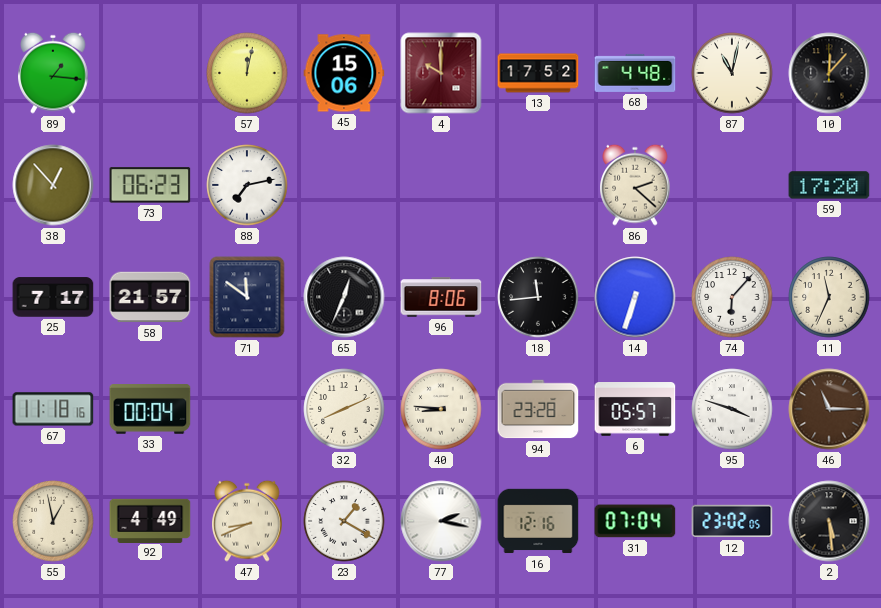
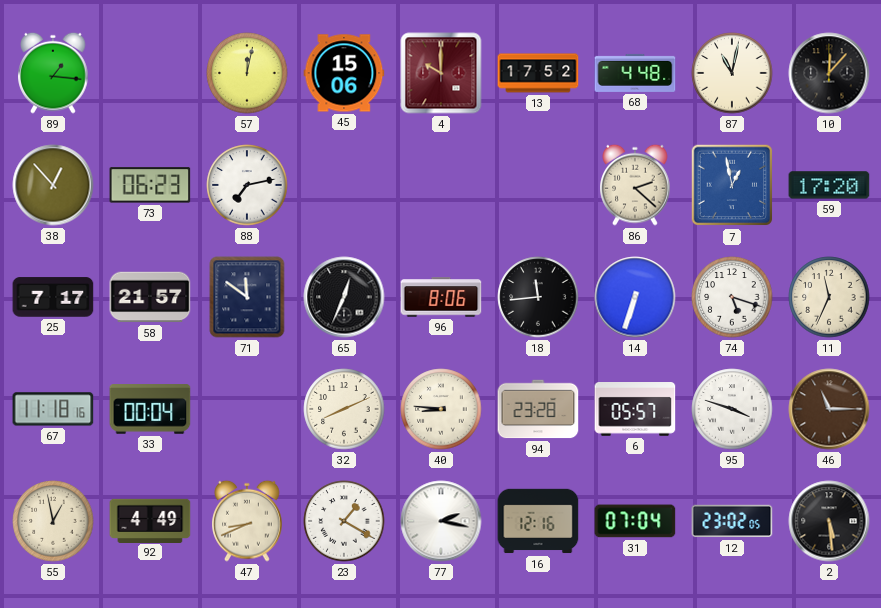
7: none -> 12:58 (732, 185)
74: 6:07 -> 5:18 (732, 297)
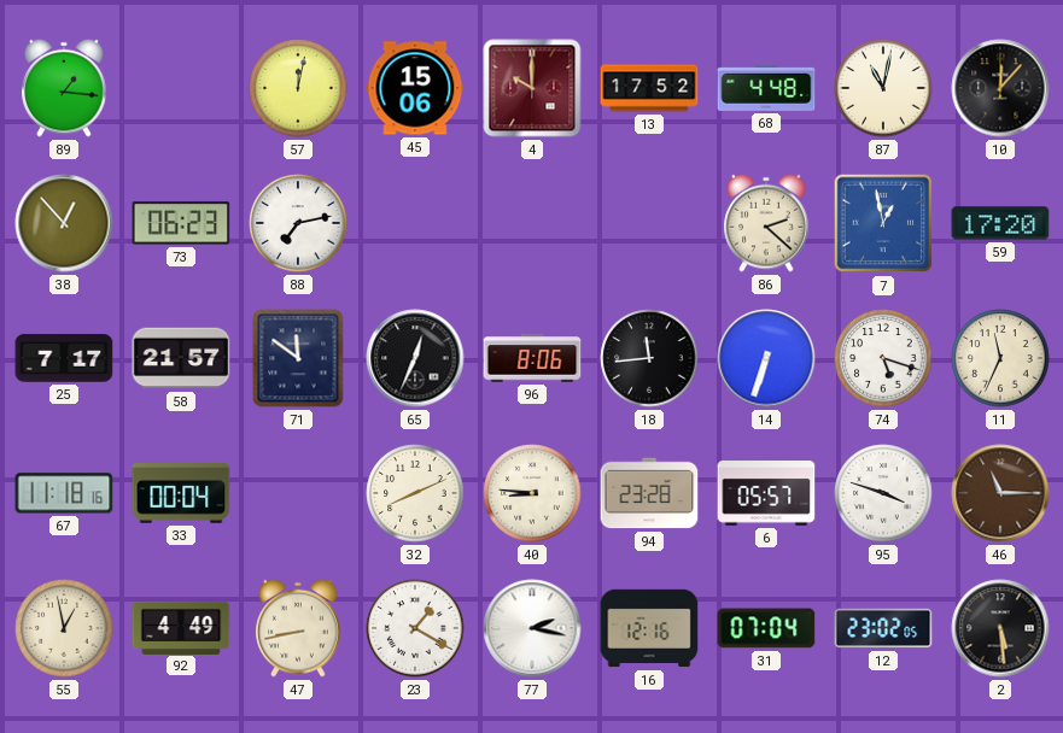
47: 8:41 -> 8:43 (298, 628)
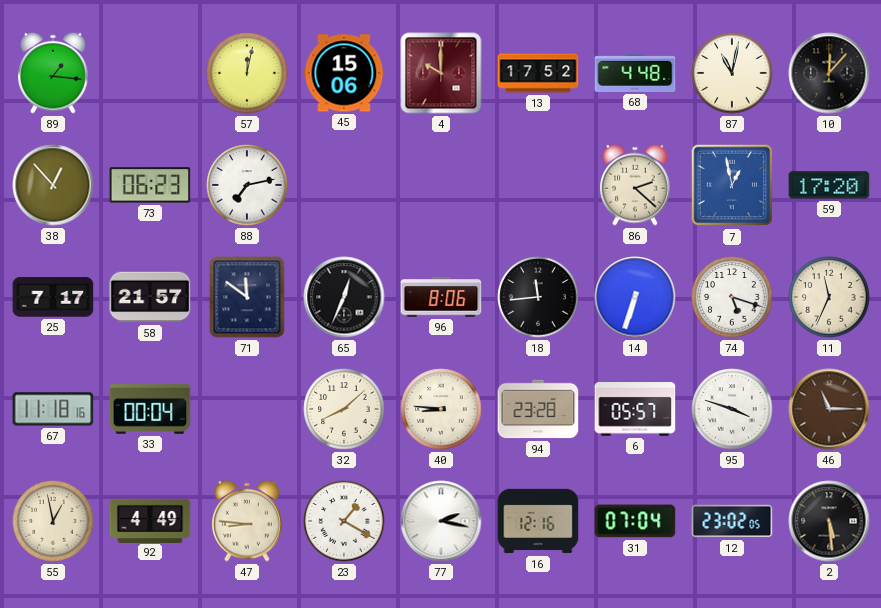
32: 8:11 -> 8:08 (344, 409)
47: 8:43 -> 8:46 (247, 521)
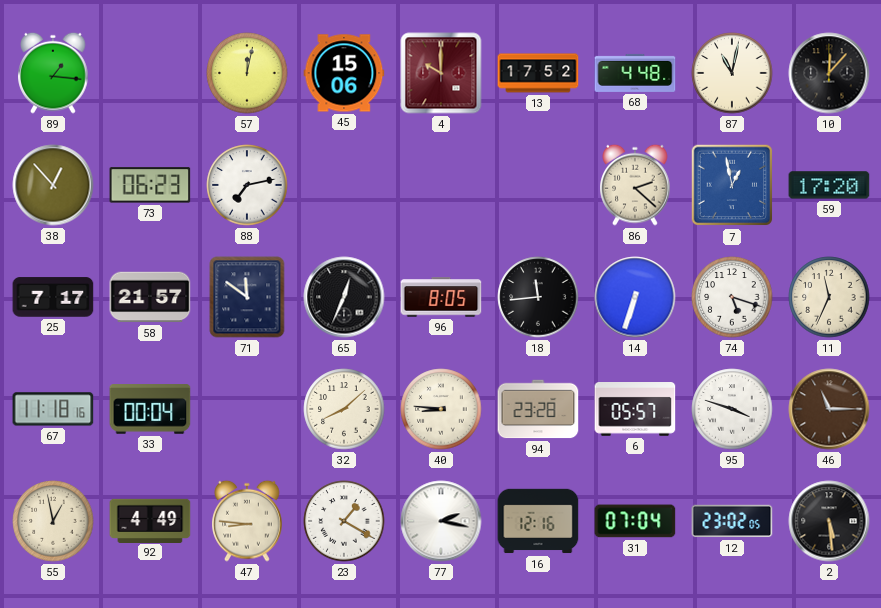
96: 8:06 -> 8:05 (441, 297)
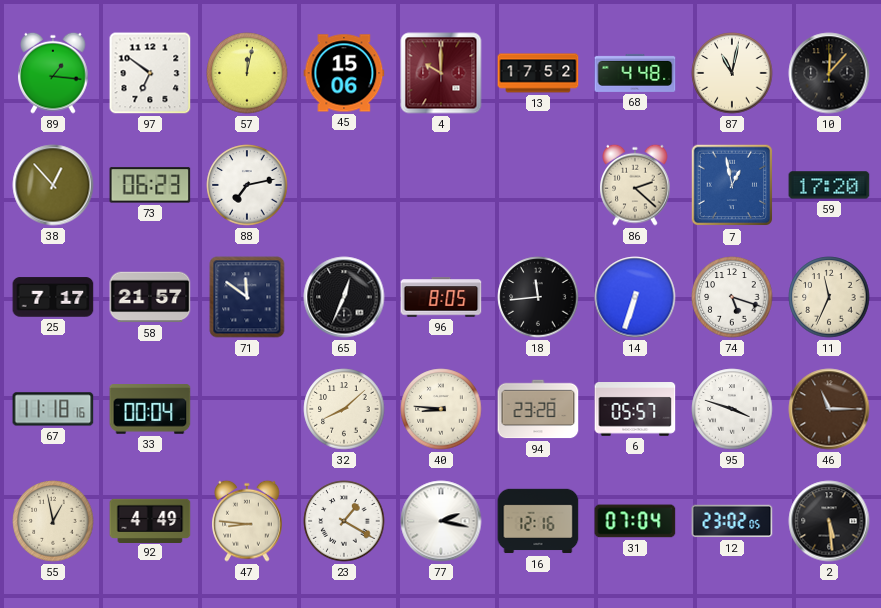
97: none -> 6:51 (150, 73)
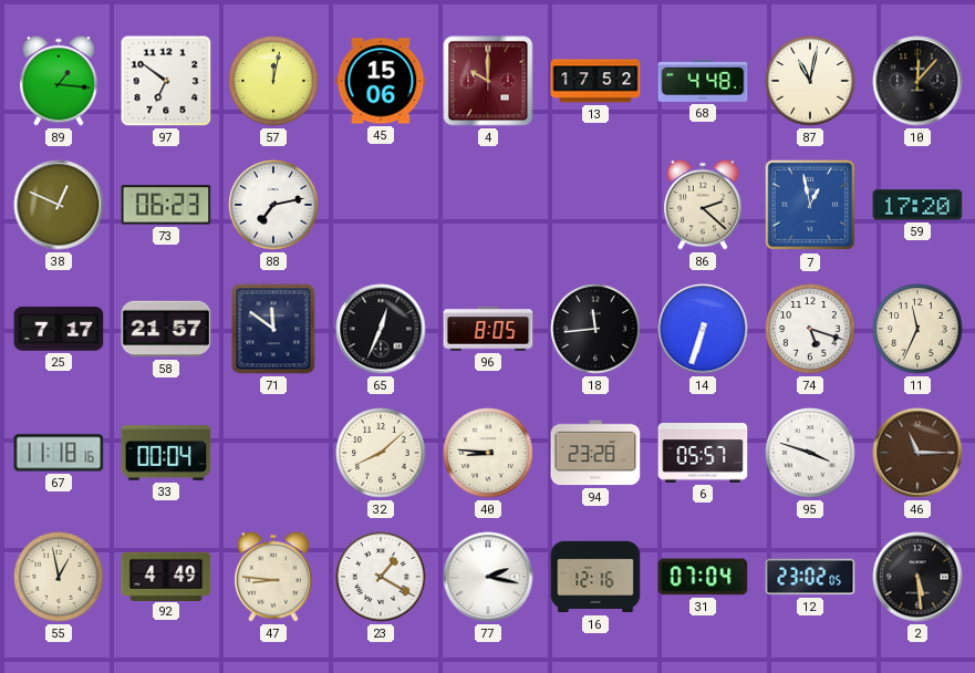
38: 12:53 -> 12:49 (59, 205)
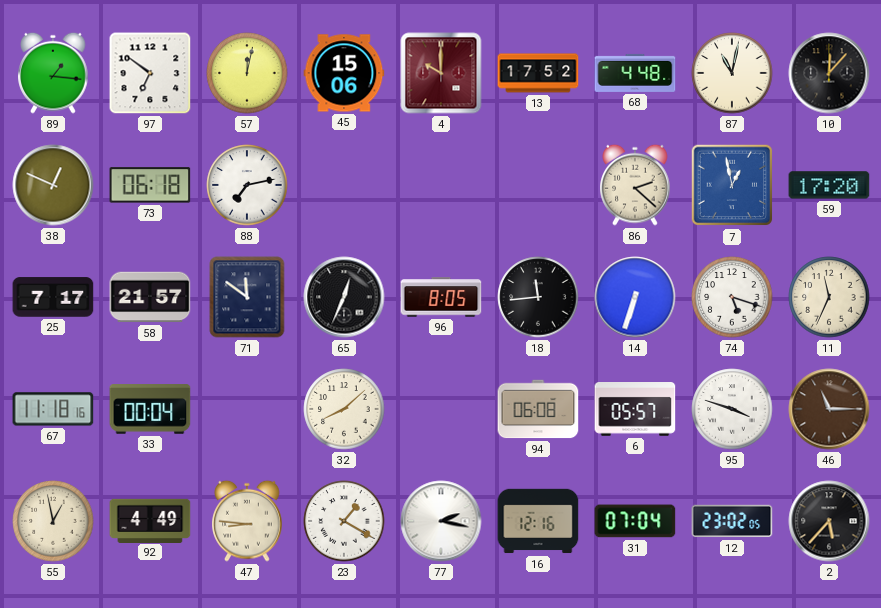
73: 06:23 -> 06:18 (150, 185)
40: 8:46 -> none (488, 453)
94: 23:28 -> 06:08 (538, 409)
2: 5:29 -> 5:37 (829, 521)
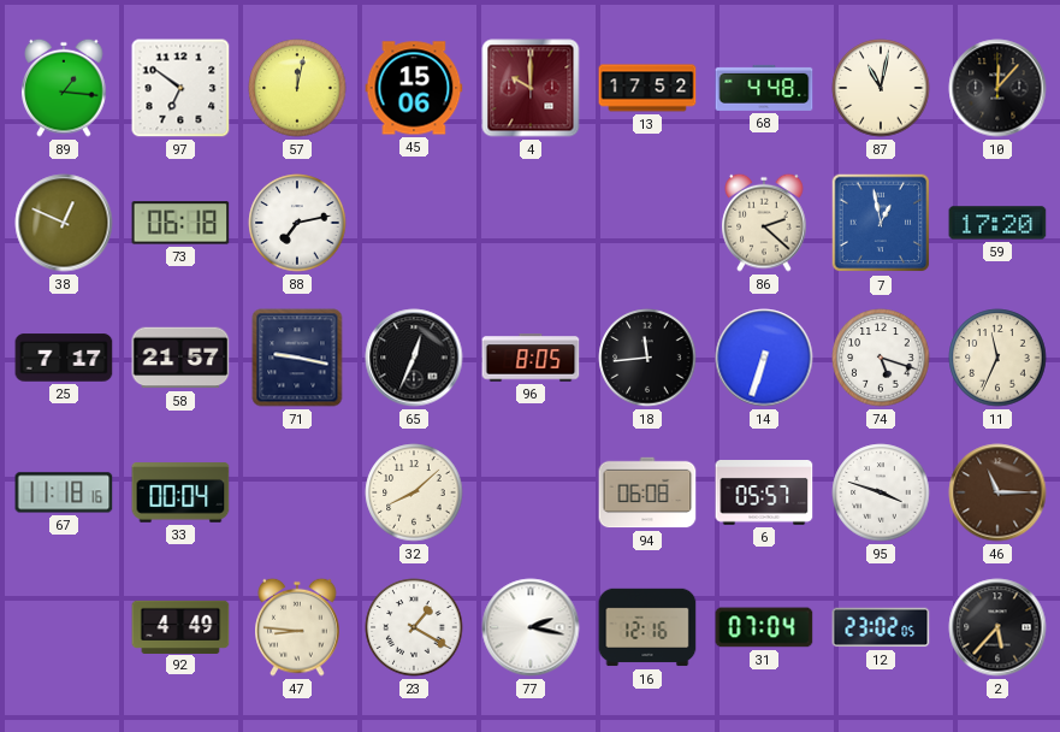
71: 11:51 -> 9:17 (297, 358)
55: 12:58 -> none (53, 521)
